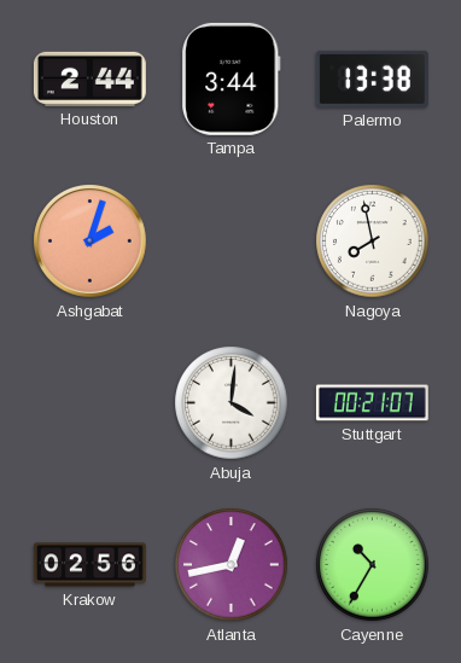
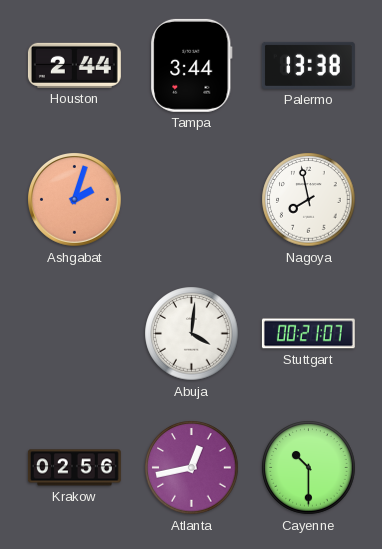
Cayenne: 10:35 -> 10:30 (309, 468)
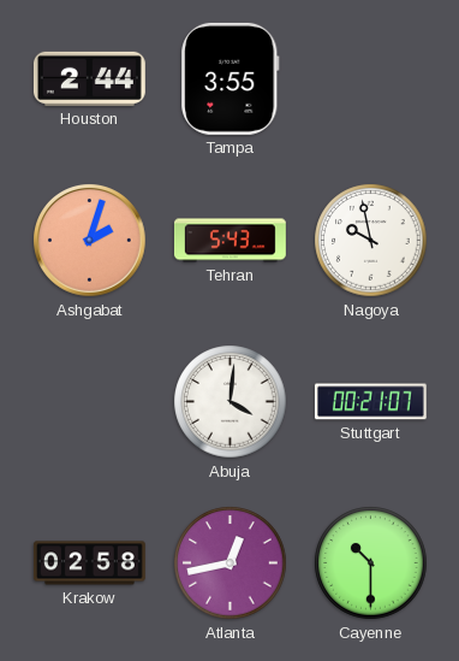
Tampa: 3:44 -> 3:55 (231, 78)
Palermo: 13:38 -> none (308, 65)
Tehran: none -> 5:43 (229, 241)
Nagoya: 7:58 -> 9:58 (371, 241)
Krakow: 02:56 -> 02:58 (89, 563)
